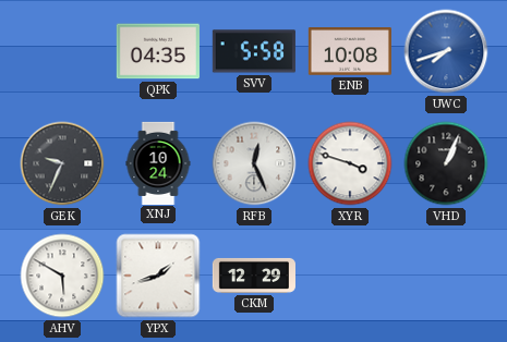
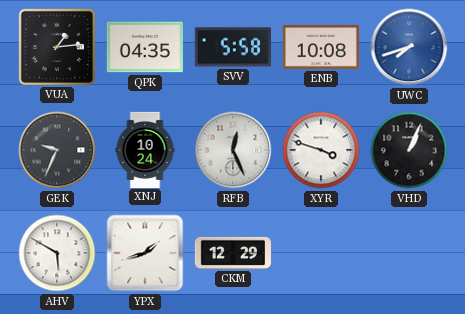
VUA: none -> 1:14 (57, 47)
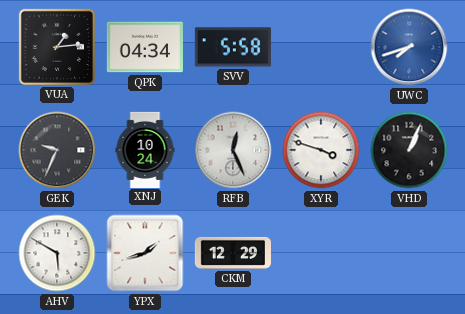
QPK: 04:35 -> 04:34 (145, 47)
ENB: 10:08 -> none (321, 47)
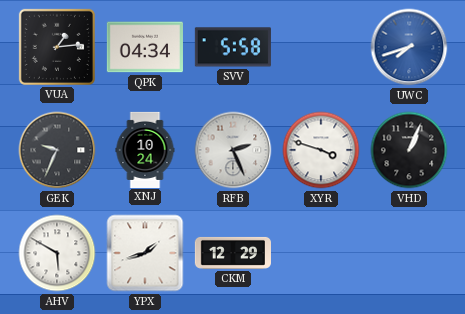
RFB: 12:26 -> 2:26 (233, 150)
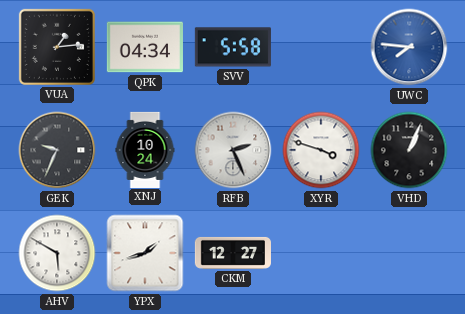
UWC: 7:42 -> 7:46 (409, 47)
CKM: 12:29 -> 12:27 (233, 253)
